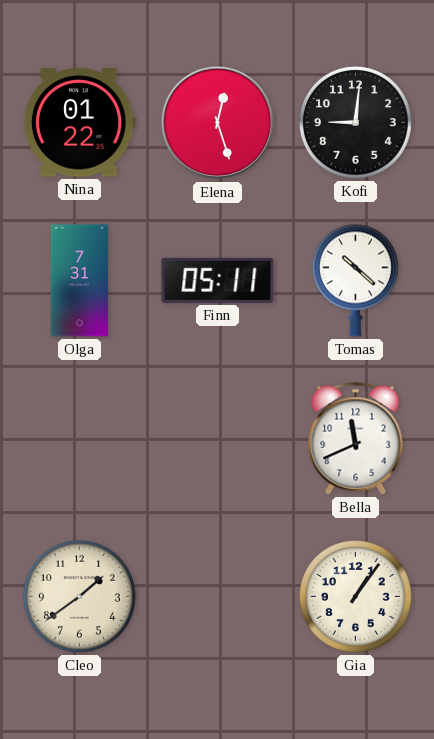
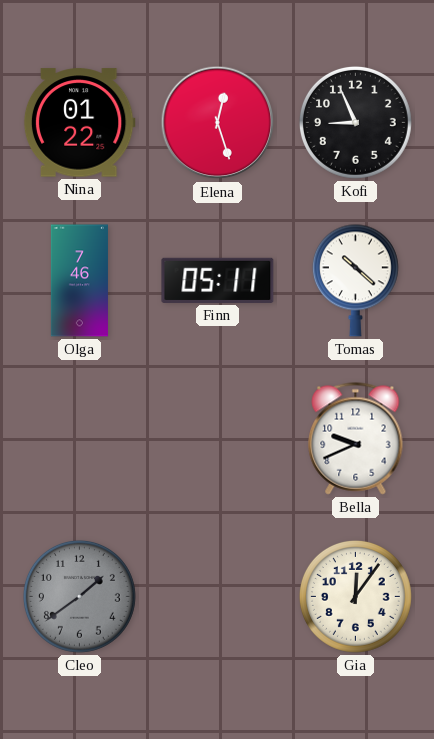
Kofi: 9:01 -> 8:56 (355, 122)
Olga: 7:31 -> 7:46 (79, 281)
Bella: 11:41 -> 9:41 (356, 439)
Cleo dial: cream -> grey (79, 596)
Gia: 1:06 -> 12:06 (355, 596)
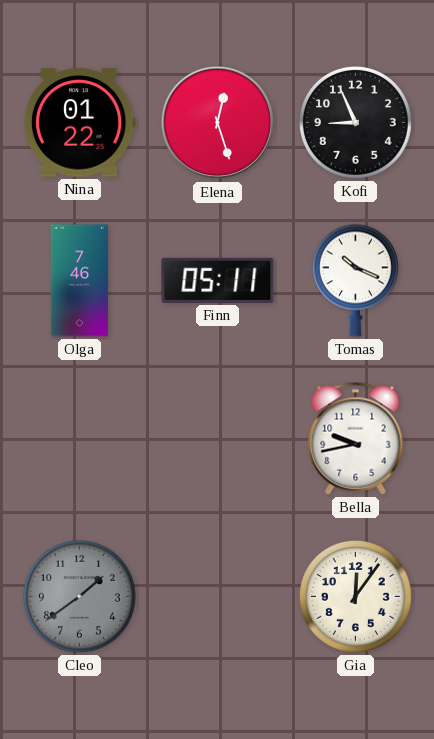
Tomas: 10:22 -> 10:19 (355, 280)
Bella: 9:41 -> 9:43 (356, 439)
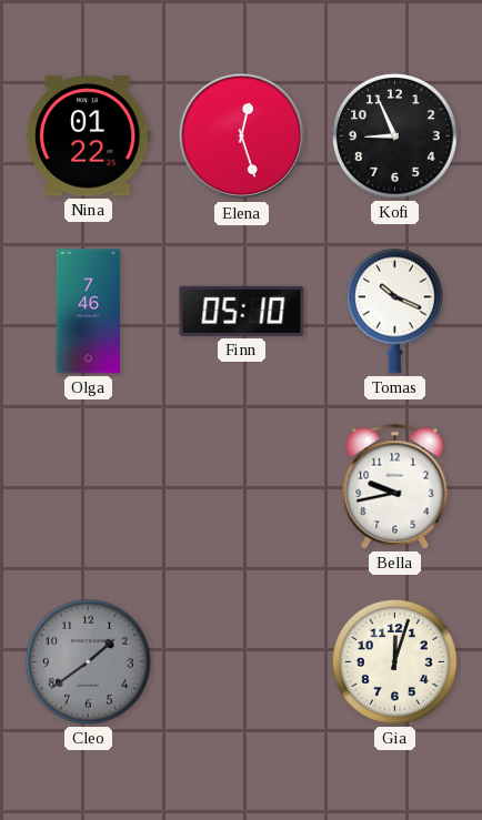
Finn: 05:11 -> 05:10 (242, 311)
Gia: 12:06 -> 12:03 (394, 661)
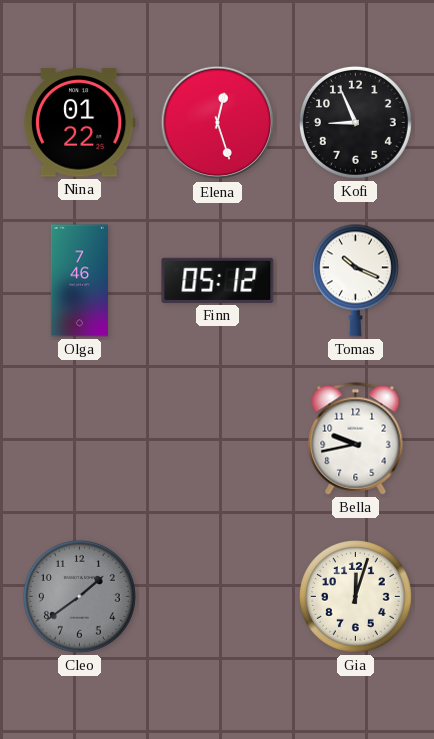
Finn: 05:10 -> 05:12 (218, 280)
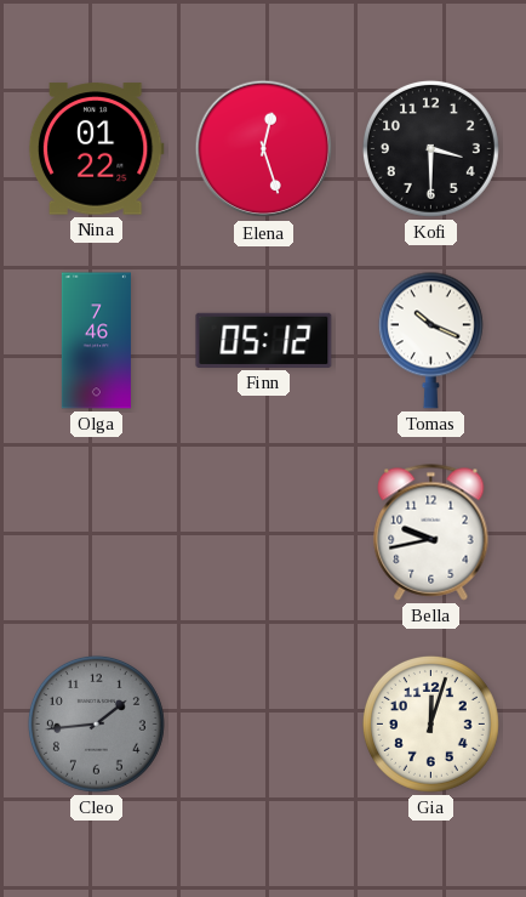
Kofi: 8:56 -> 3:30 (430, 148)
Cleo: 1:39 -> 1:44 (96, 723)
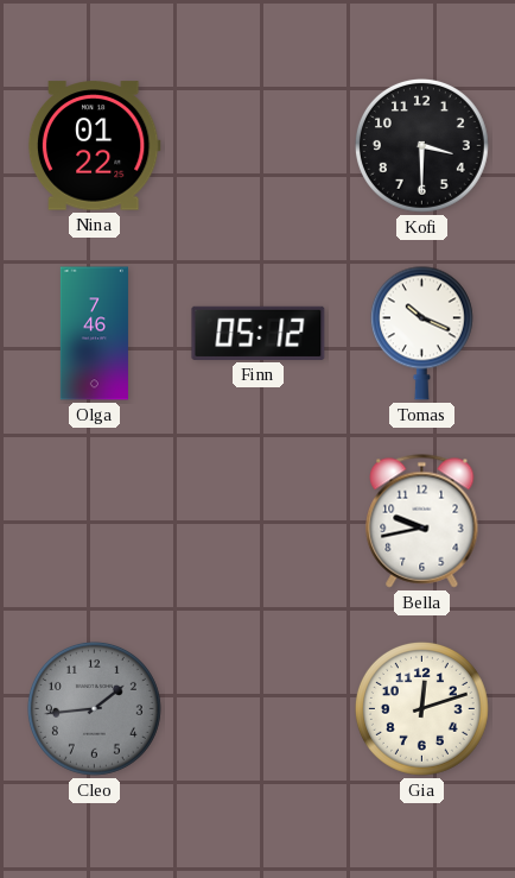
Elena: 12:27 -> none (264, 149)
Gia: 12:03 -> 12:12 (421, 708)
